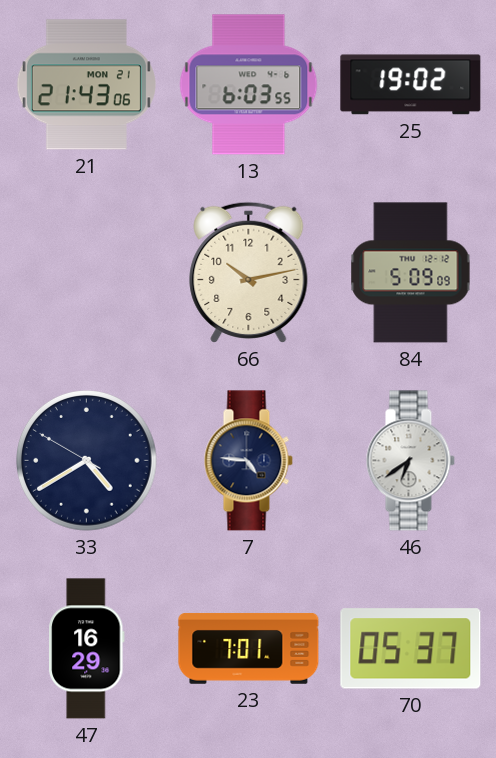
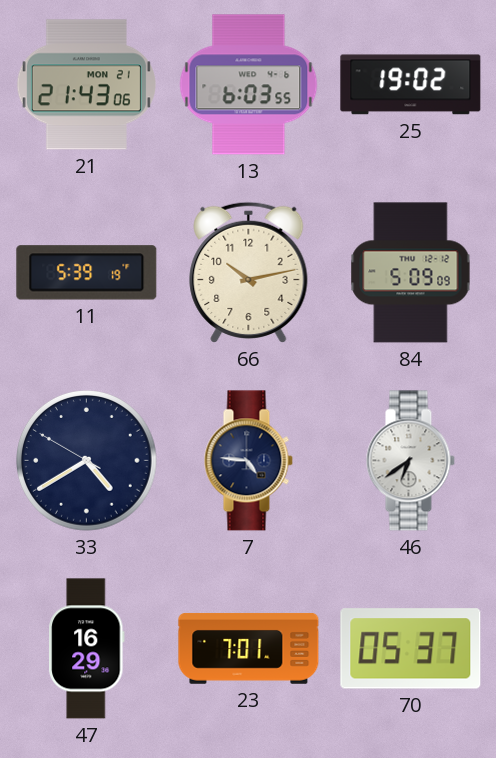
11: none -> 5:39 (87, 273)
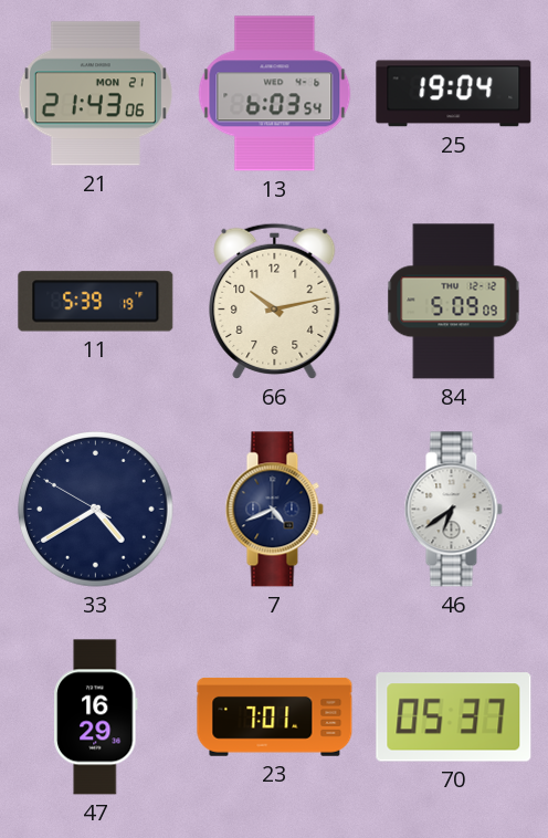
13: 6:03:55 -> 6:03:54 (275, 94)
25: 19:02 -> 19:04 (454, 94)
7: 4:46 -> 4:41 (274, 510)
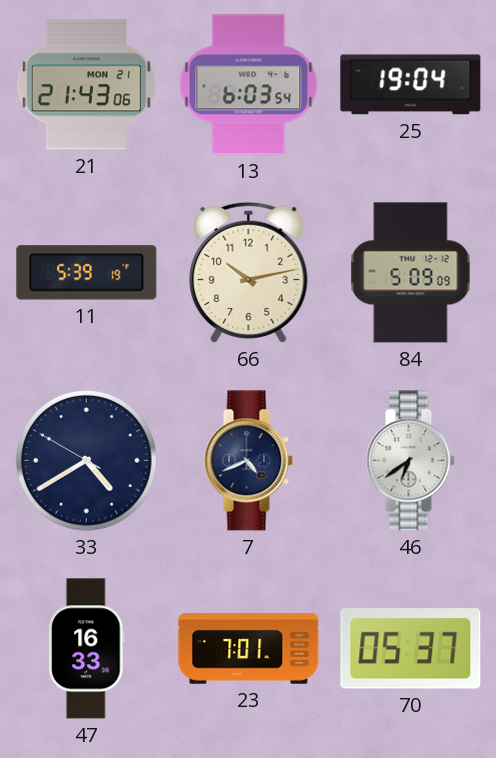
47: 16:29 -> 16:33 (87, 649)
